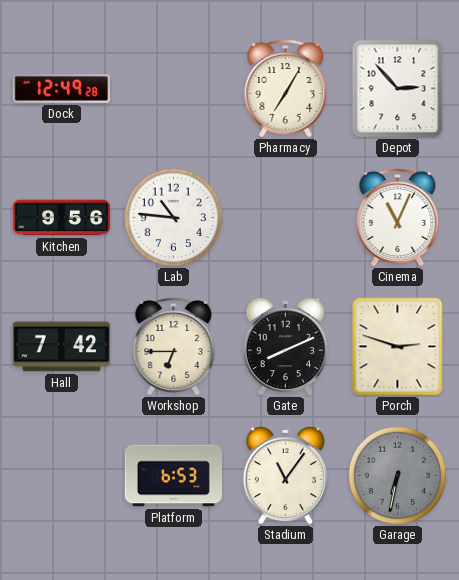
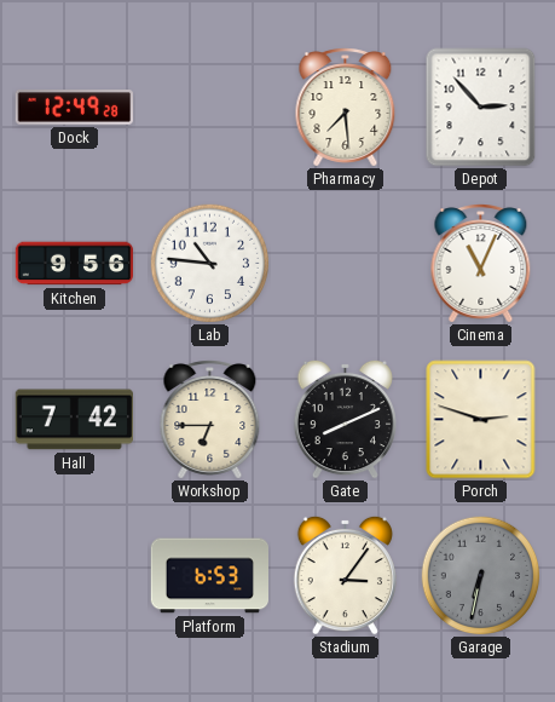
Pharmacy: 7:05 -> 7:29 (346, 108)
Stadium: 11:06 -> 3:06 (345, 575)
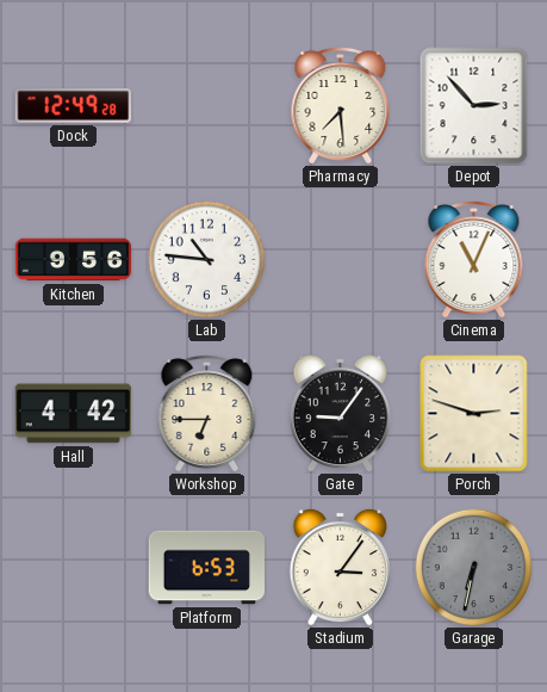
Hall: 7:42 -> 4:42 (73, 414)
Gate: 8:11 -> 9:06 (340, 413)
